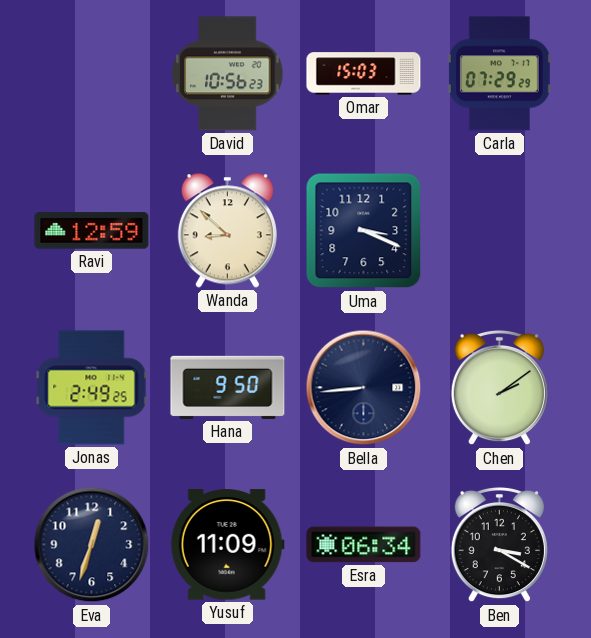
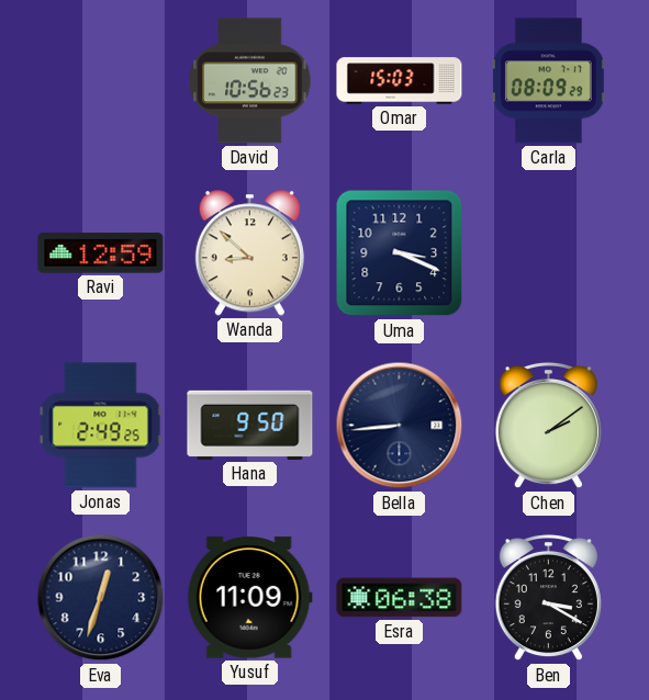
Carla: 07:29 -> 08:09 (548, 81)
Esra: 06:34 -> 06:38 (400, 598)
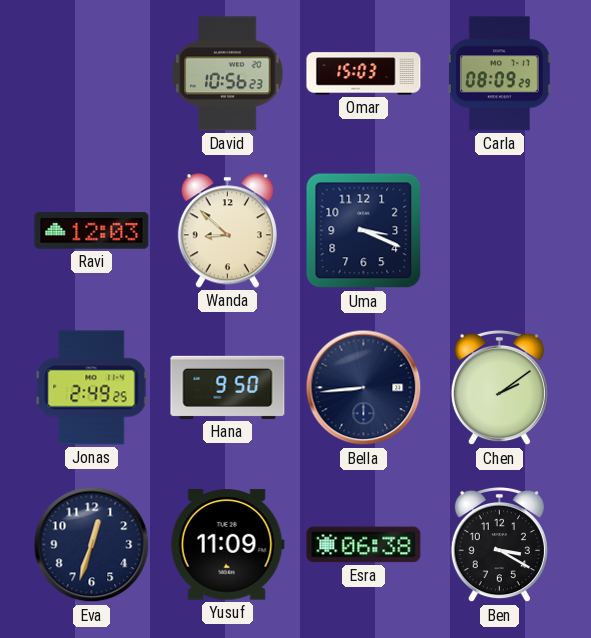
Ravi: 12:59 -> 12:03 (92, 231)
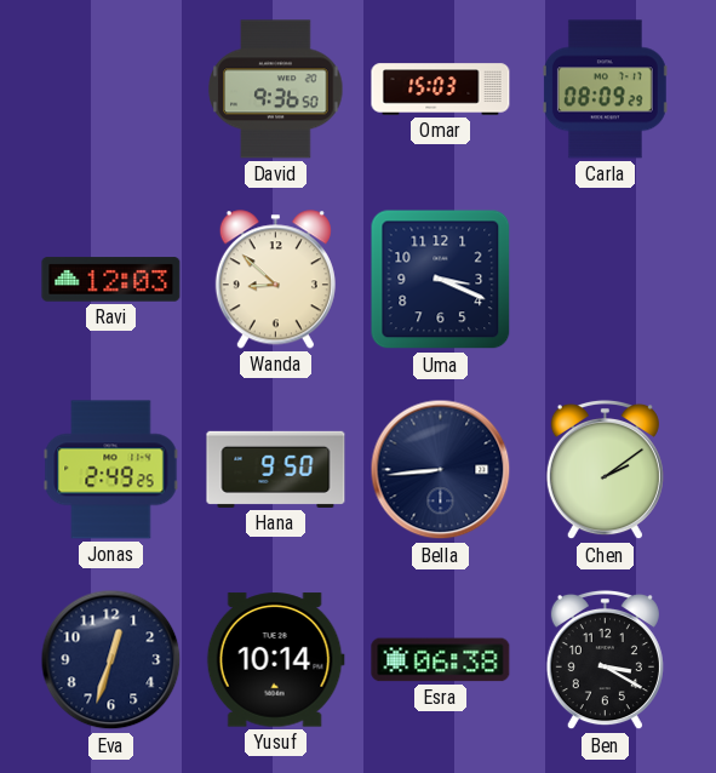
David: 10:56 -> 9:36 (276, 90)
Yusuf: 11:09 -> 10:14 (275, 660)
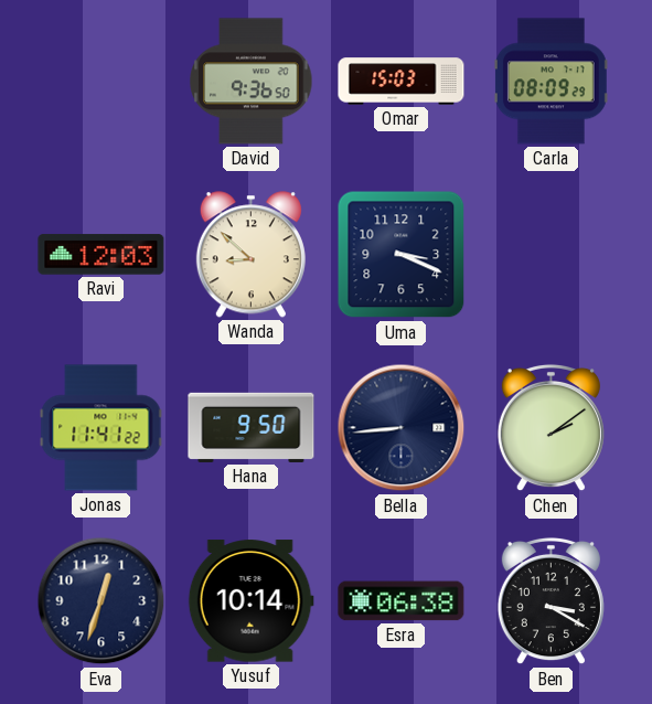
Jonas: 2:49 -> 11:41 (101, 428)
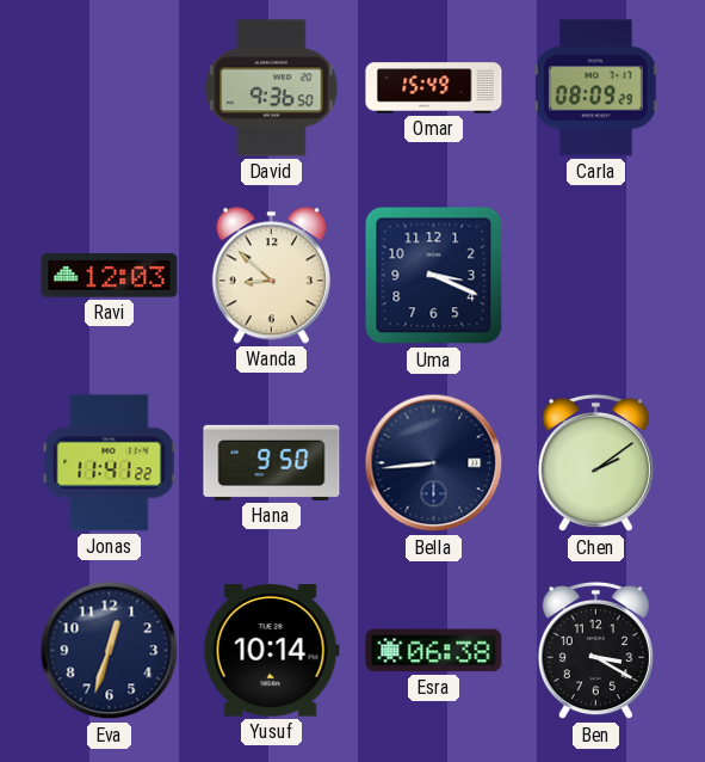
Omar: 15:03 -> 15:49 (434, 88)
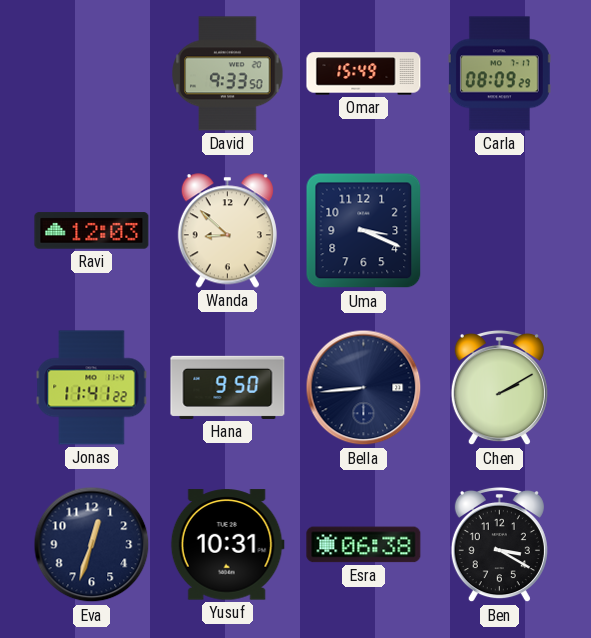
David: 9:36 -> 9:33 (228, 74)
Chen: 2:09 -> 2:10 (499, 388)
Yusuf: 10:14 -> 10:31 (227, 545)
